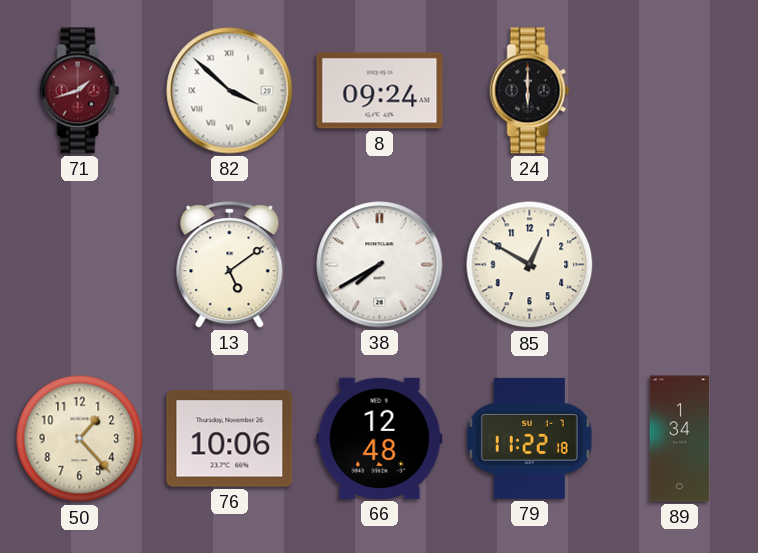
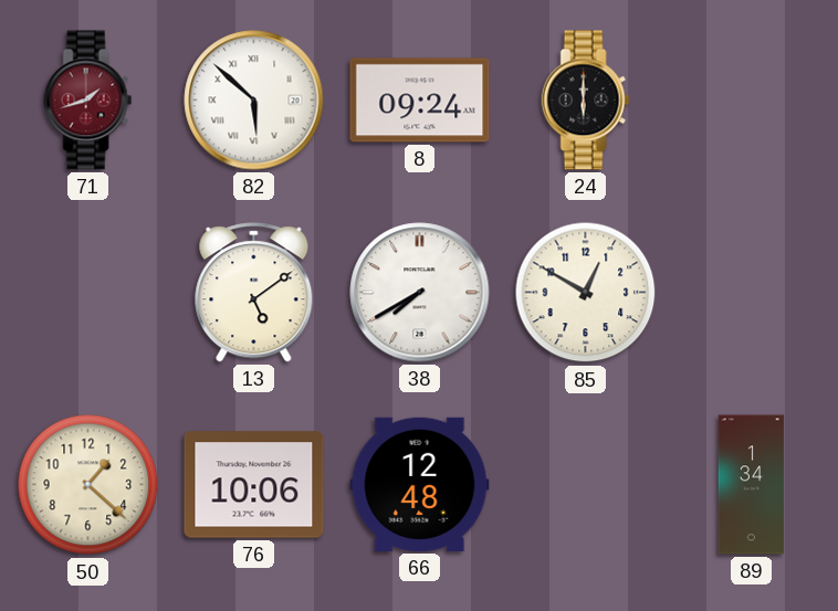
82: 3:52 -> 5:52 (254, 101)
50: 1:23 -> 1:22 (88, 485)
79: 11:22 -> none (529, 438)
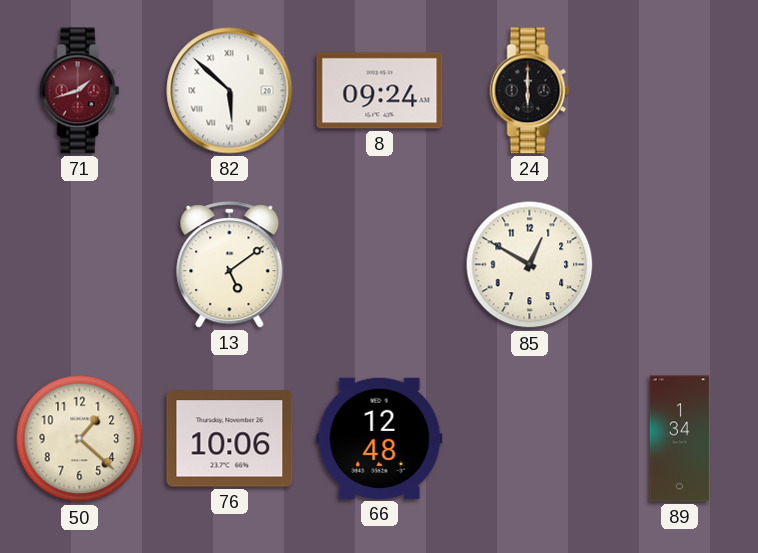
38: 7:40 -> none (420, 293)
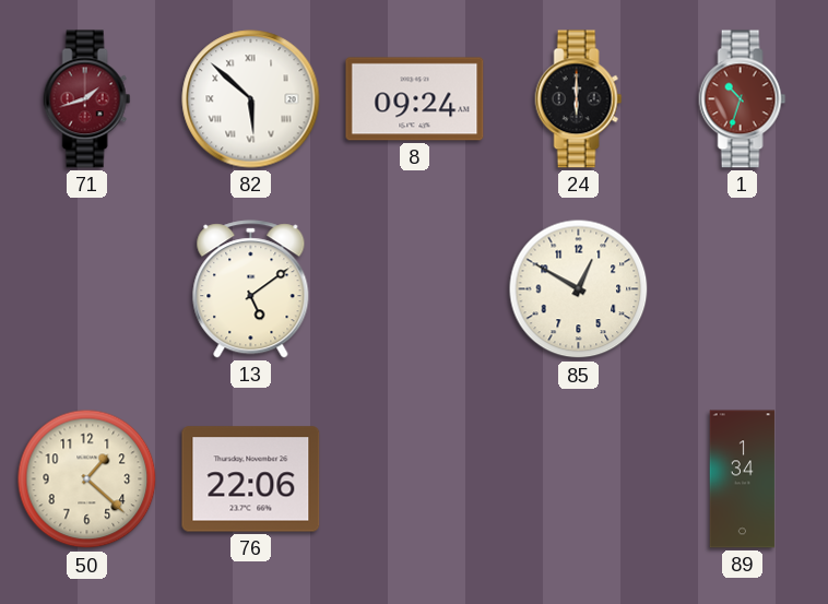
1: none -> 10:33 (743, 99)
76: 10:06 -> 22:06 (251, 479)
66: 12:48 -> none (380, 438)
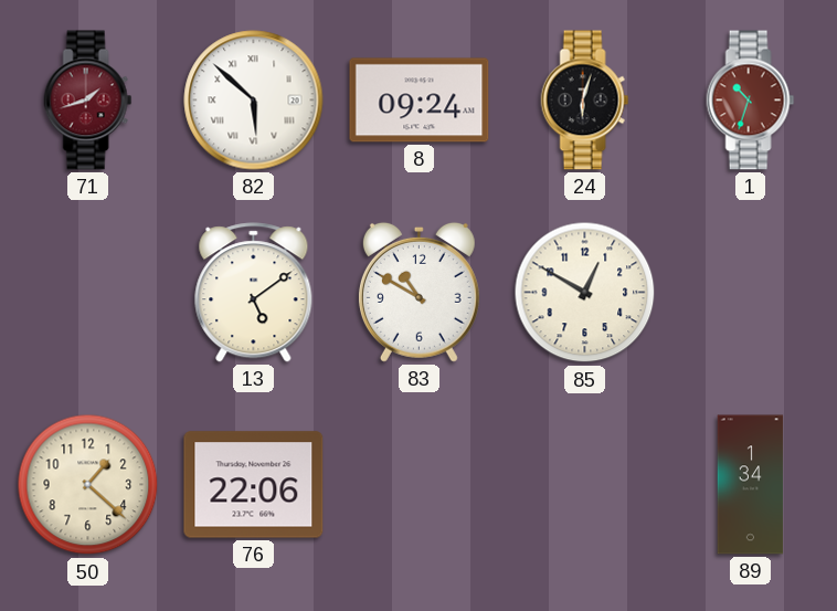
24: 6:00 -> 6:03 (585, 101)
83: none -> 10:50 (418, 292)
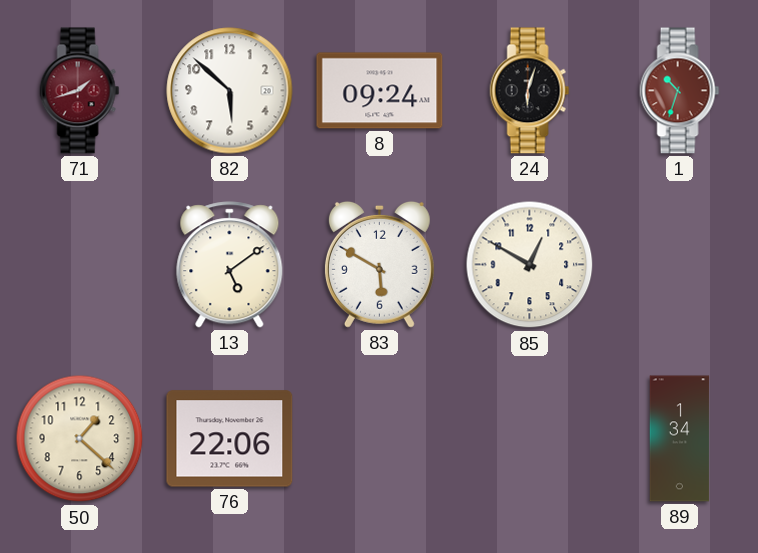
82 numerals: Roman -> Arabic (230, 91)
83: 10:50 -> 5:50 (379, 264)
